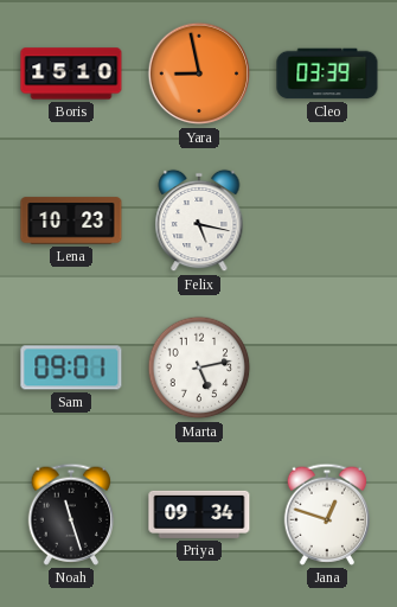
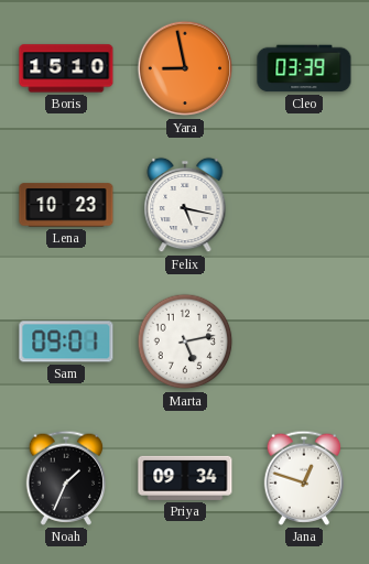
Noah: 11:27 -> 1:34 (65, 478)
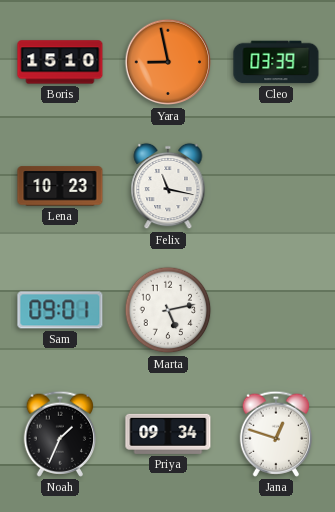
Felix: 5:17 -> 11:17 (168, 186)
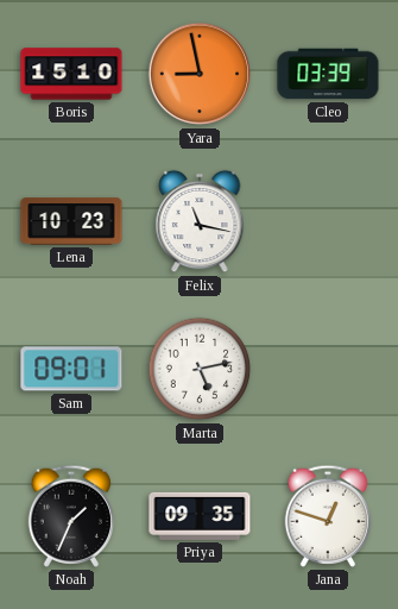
Priya: 09:34 -> 09:35 (200, 516)
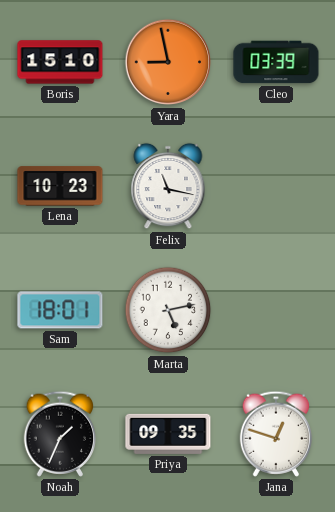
Sam: 09:01 -> 18:01 (60, 310)
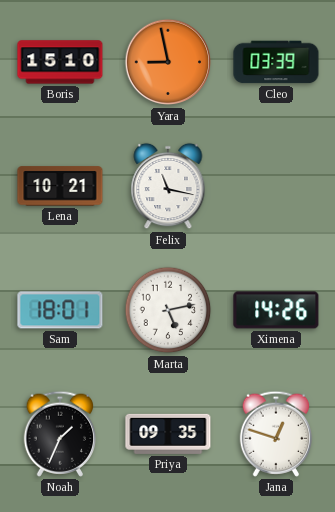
Lena: 10:23 -> 10:21 (60, 186)
Ximena: none -> 14:26 (276, 310)
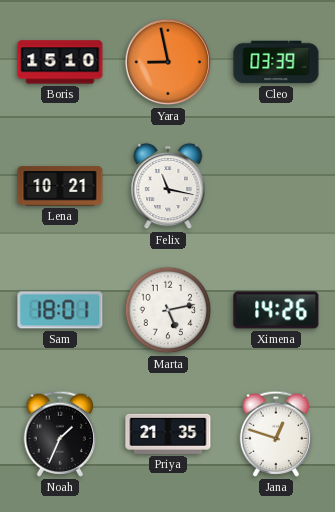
Priya: 09:35 -> 21:35 (168, 434)
